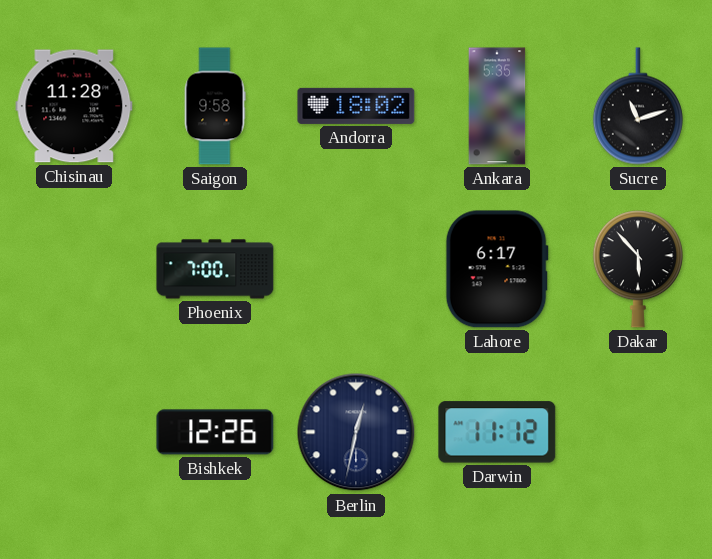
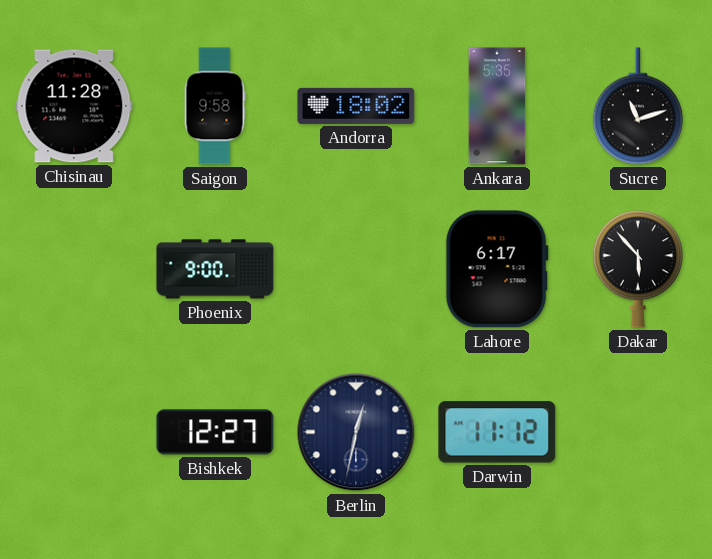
Phoenix: 7:00 -> 9:00 (215, 269)
Bishkek: 12:26 -> 12:27 (215, 432)
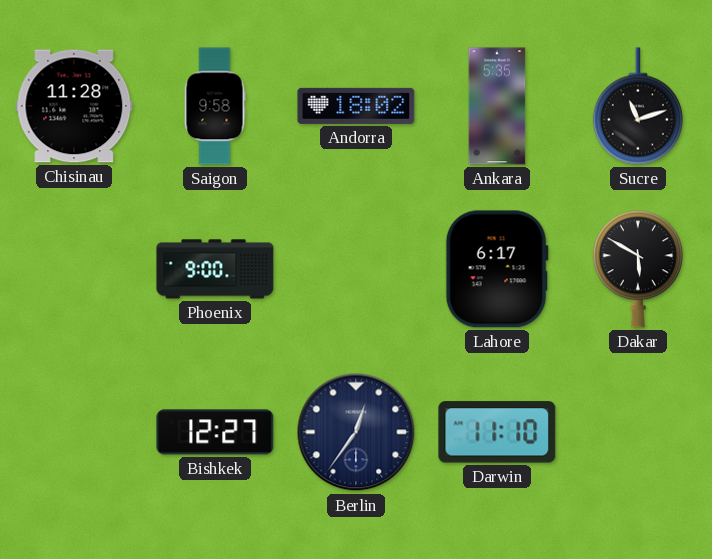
Dakar: 5:53 -> 5:50 (638, 269)
Berlin: 12:32 -> 12:36 (356, 432)
Darwin: 11:12 -> 11:10 (497, 432)
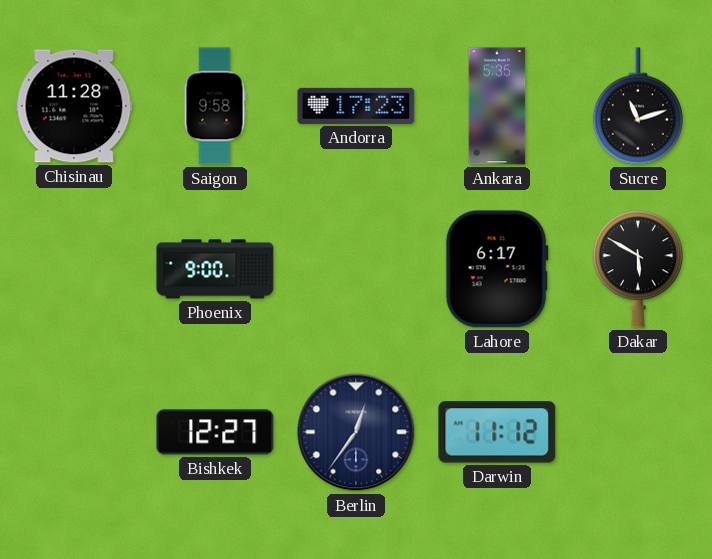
Andorra: 18:02 -> 17:23 (356, 106)
Darwin: 11:10 -> 11:12 (497, 432)
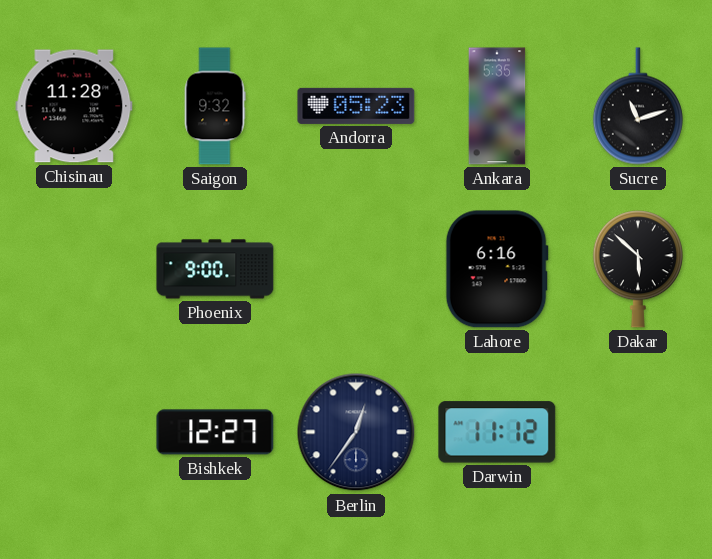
Saigon: 9:58 -> 9:32 (215, 106)
Andorra: 17:23 -> 05:23 (356, 106)
Lahore: 6:17 -> 6:16 (497, 269)
Dakar: 5:50 -> 5:52 (638, 269)
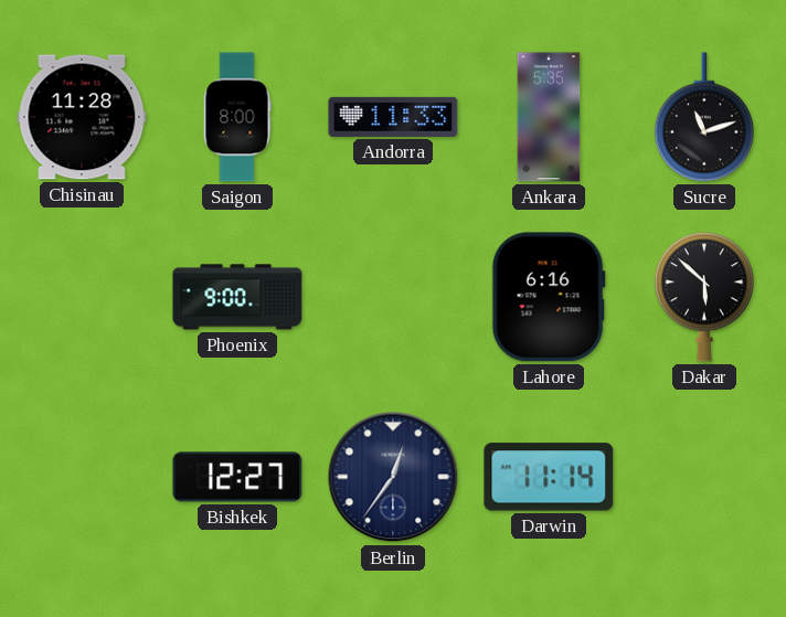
Saigon: 9:32 -> 8:00 (237, 117)
Andorra: 05:23 -> 11:33 (393, 117)
Darwin: 11:12 -> 11:14 (549, 477)
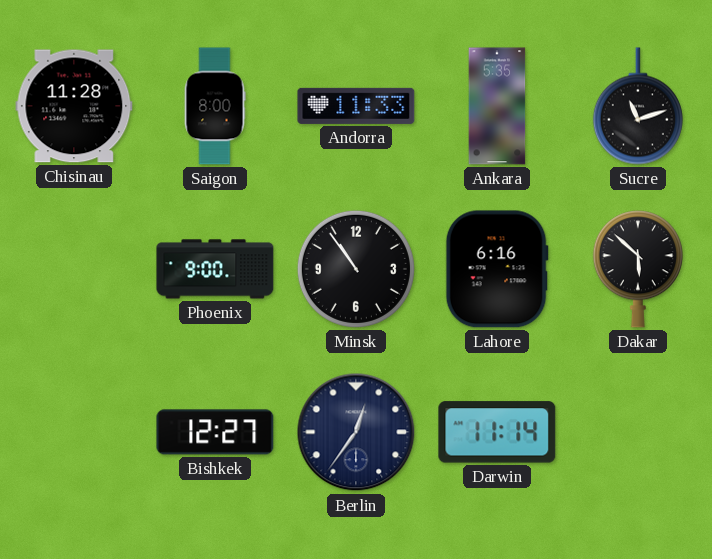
Minsk: none -> 10:54 (356, 269)
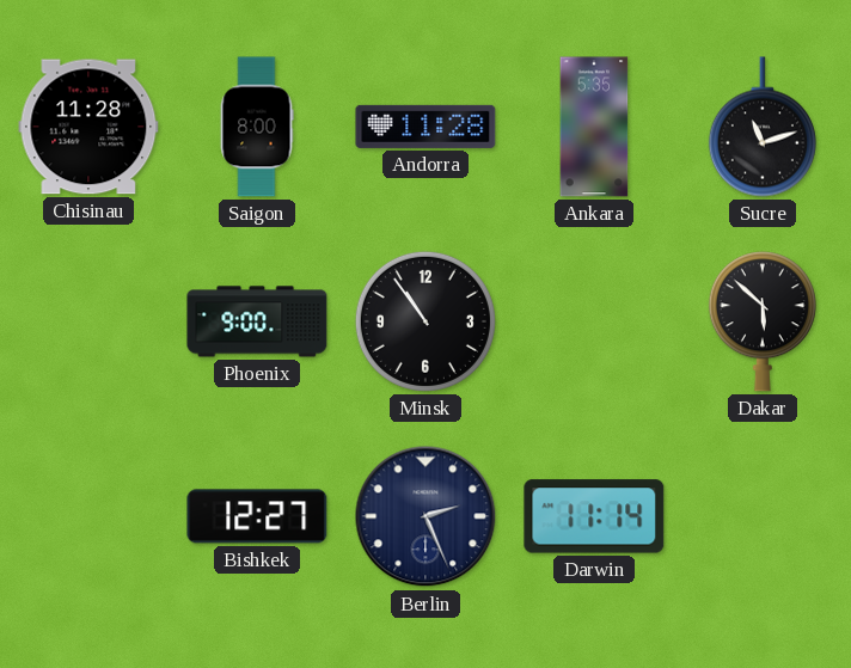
Andorra: 11:33 -> 11:28 (425, 127)
Lahore: 6:16 -> none (497, 269)
Berlin: 12:36 -> 2:26 (425, 516)
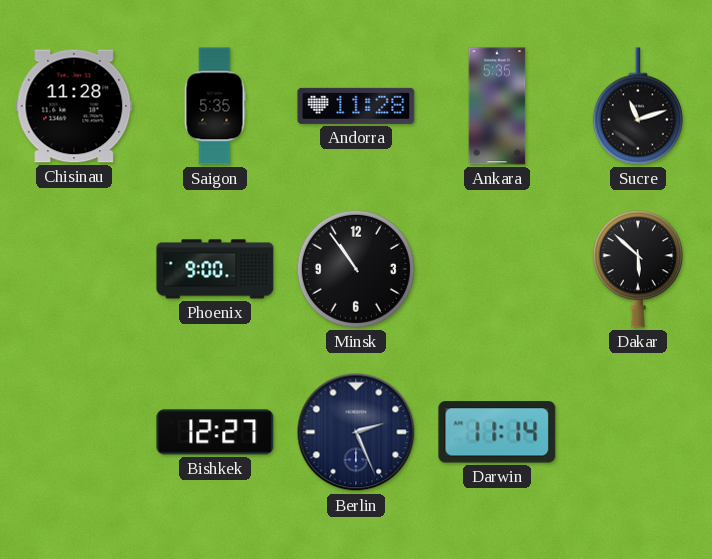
Saigon: 8:00 -> 5:35 (215, 106)
